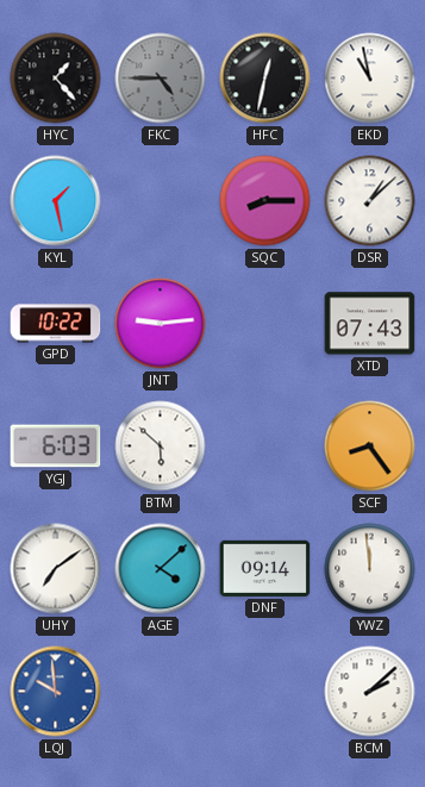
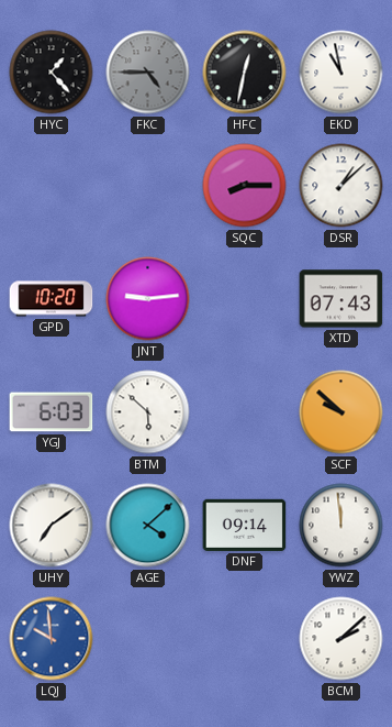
KYL: 1:28 -> none (56, 201)
GPD: 10:22 -> 10:20 (52, 299)
SCF: 8:24 -> 9:52 (341, 412)
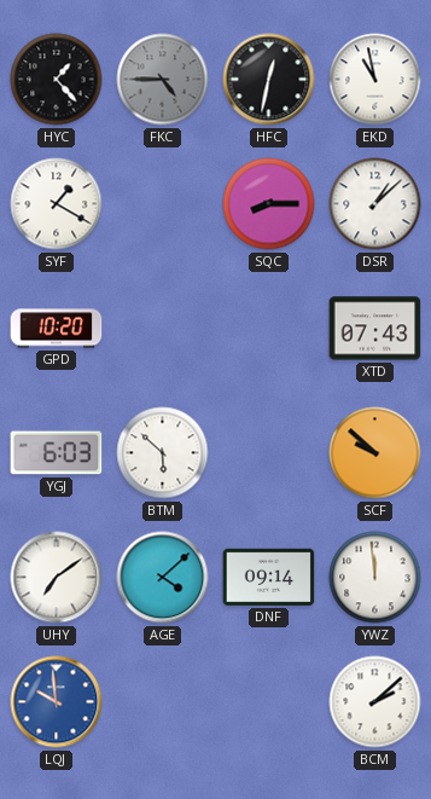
SYF: none -> 1:20 (57, 204)
JNT: 9:14 -> none (148, 299)
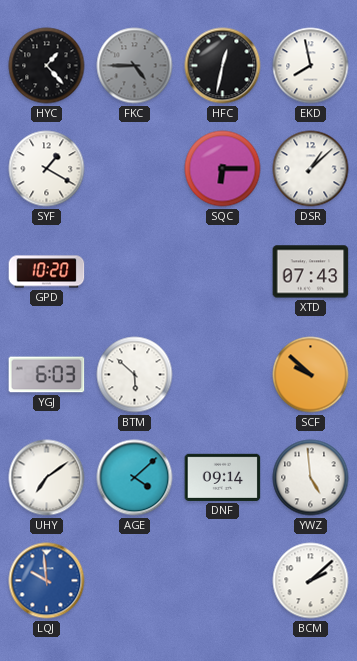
EKD: 10:58 -> 7:58 (311, 66)
SQC: 8:15 -> 6:15 (223, 169)
YWZ: 11:59 -> 4:59 (311, 478)
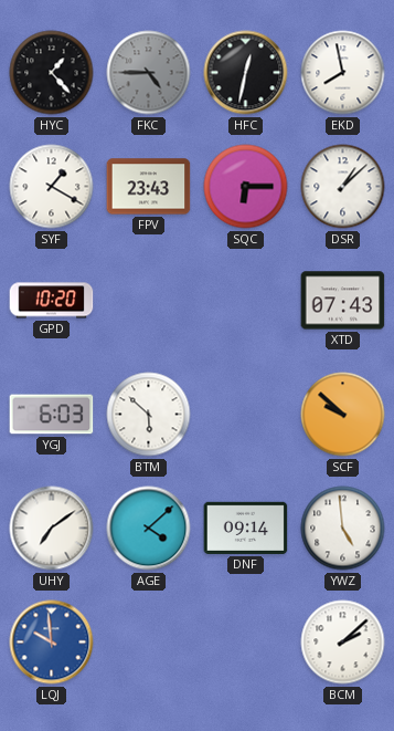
FPV: none -> 23:43 (149, 187)
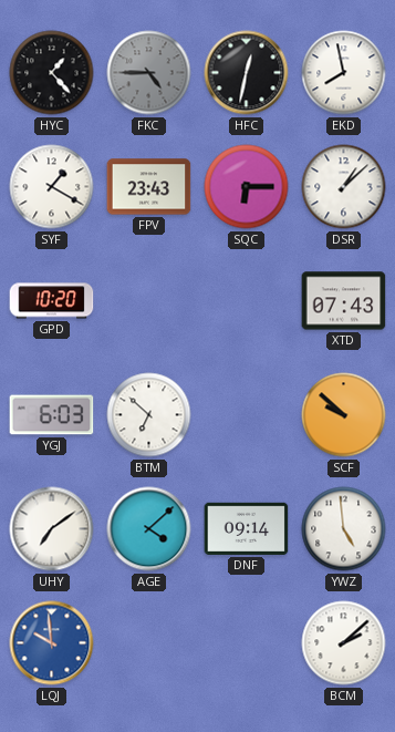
BTM: 5:52 -> 6:52 (149, 415)
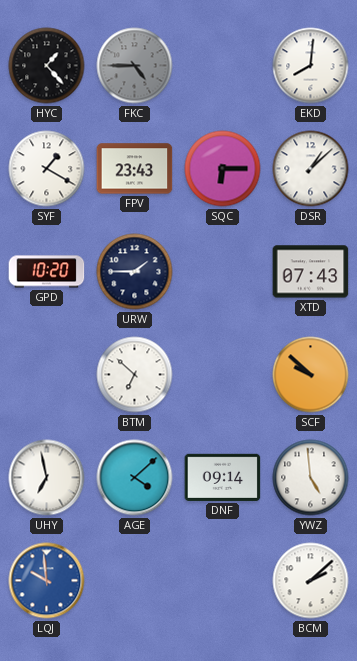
HFC: 12:32 -> none (247, 73)
EKD: 7:58 -> 8:01 (311, 66)
URW: none -> 1:45 (135, 272)
YGJ: 6:03 -> none (52, 415)
UHY: 7:09 -> 6:58 (47, 478)
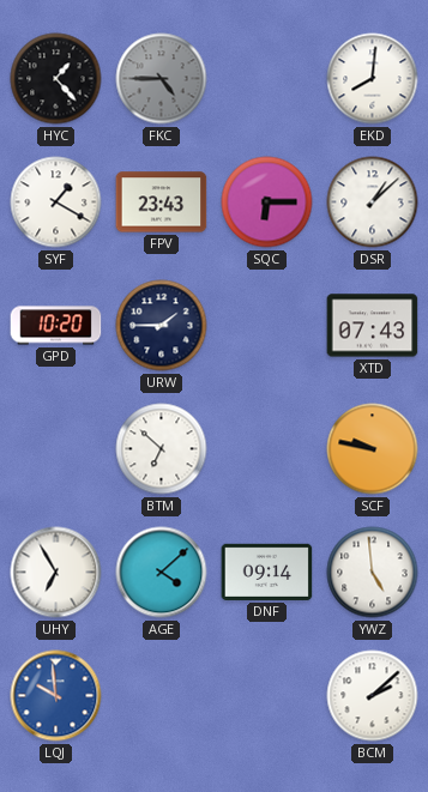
SCF: 9:52 -> 9:47 (373, 449)
UHY: 6:58 -> 6:55 (56, 573)
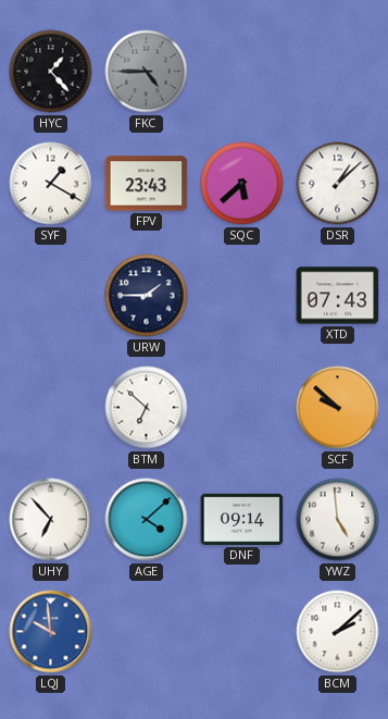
EKD: 8:01 -> none (373, 79)
SQC: 6:15 -> 5:38 (242, 184)
GPD: 10:20 -> none (56, 326)
SCF: 9:47 -> 9:52 (338, 408)
UHY: 6:55 -> 6:53 (51, 520)
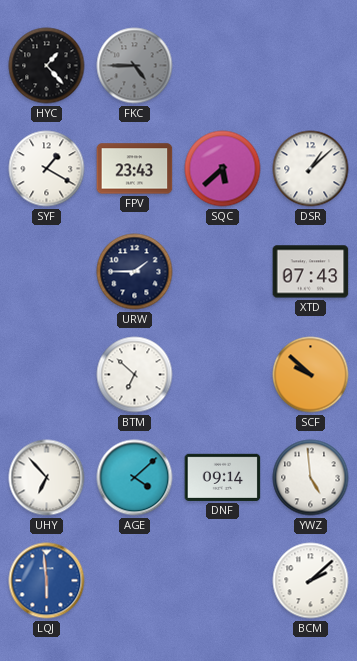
LQJ: 9:59 -> 5:59 (47, 581)
